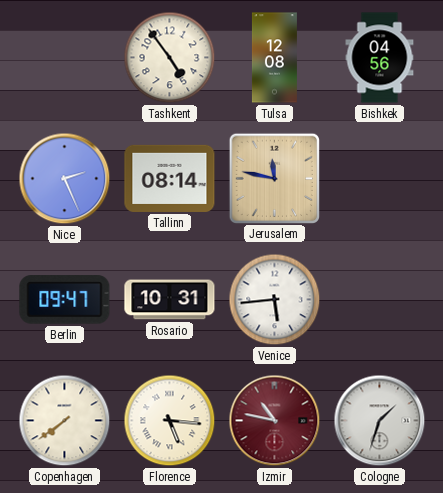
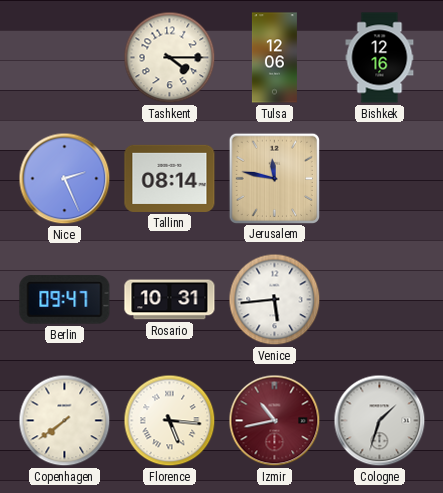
Tashkent: 4:54 -> 4:15 (170, 58)
Tulsa: 12:08 -> 12:06 (274, 58)
Bishkek: 04:56 -> 12:16 (380, 58)
Izmir: 10:47 -> 10:43 (275, 421)
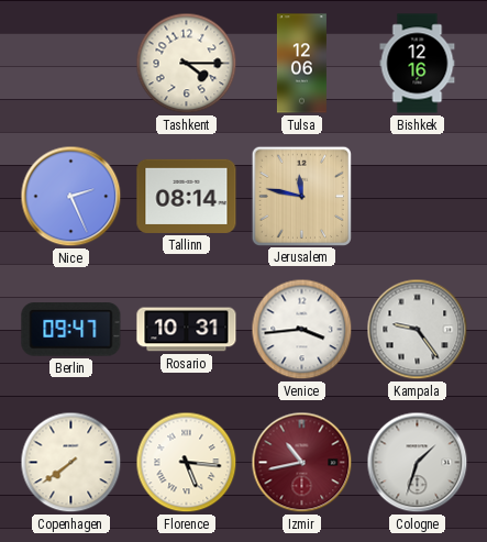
Venice: 5:44 -> 3:44 (302, 330)
Kampala: none -> 9:24 (418, 330)
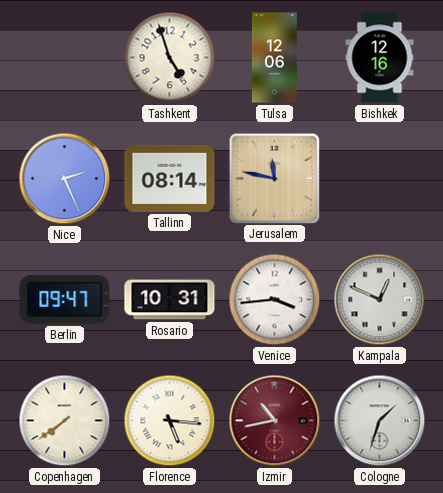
Tashkent: 4:15 -> 4:57 (170, 58)
Kampala: 9:24 -> 12:49 (380, 300)
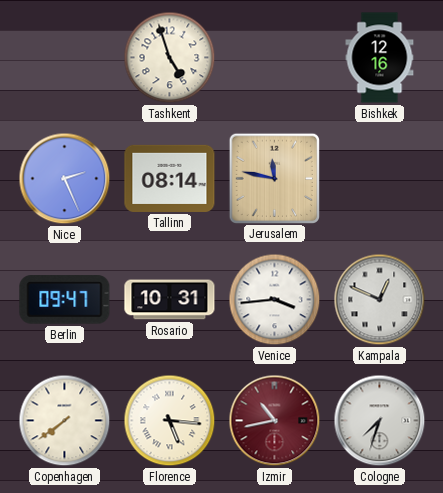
Tulsa: 12:06 -> none (274, 58)
Cologne: 1:33 -> 7:33 (380, 421)
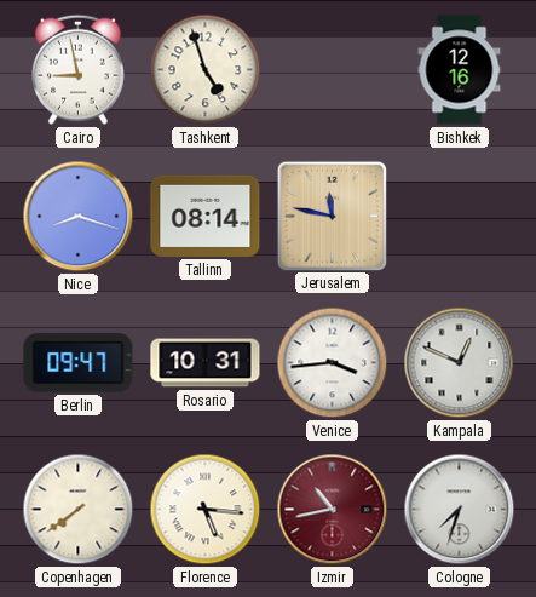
Cairo: none -> 8:58 (77, 69)
Nice: 2:26 -> 8:18 (79, 217)
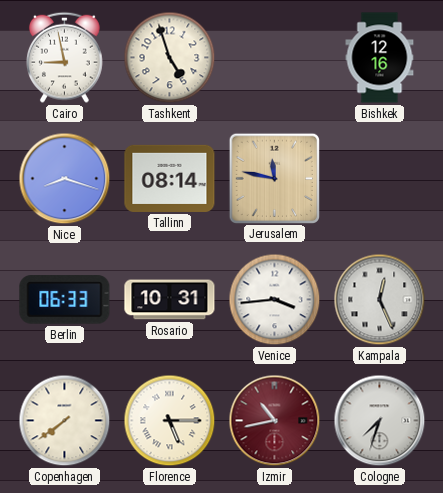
Berlin: 09:47 -> 06:33 (65, 300)
Kampala: 12:49 -> 12:26 (380, 300)
Florence: 5:16 -> 5:15 (170, 421)
